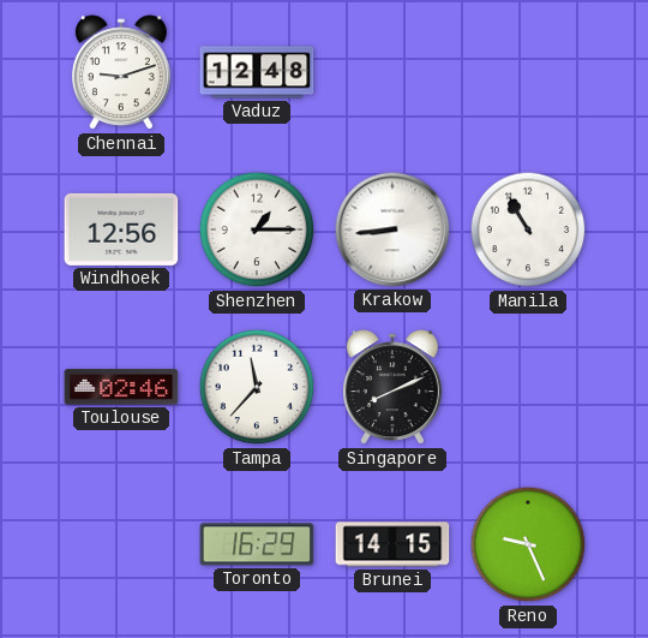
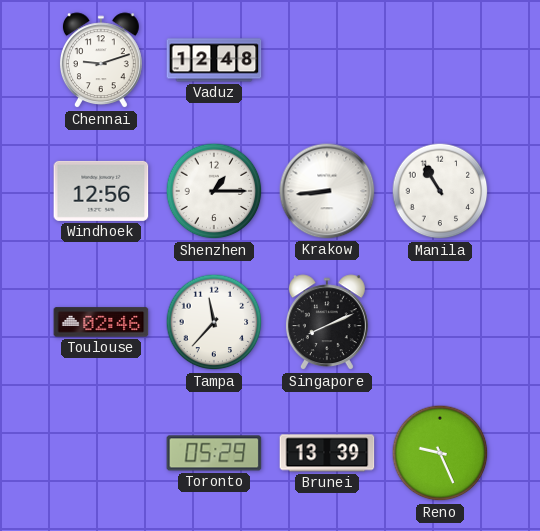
Toronto: 16:29 -> 05:29 (214, 453)
Brunei: 14:15 -> 13:39 (327, 453)
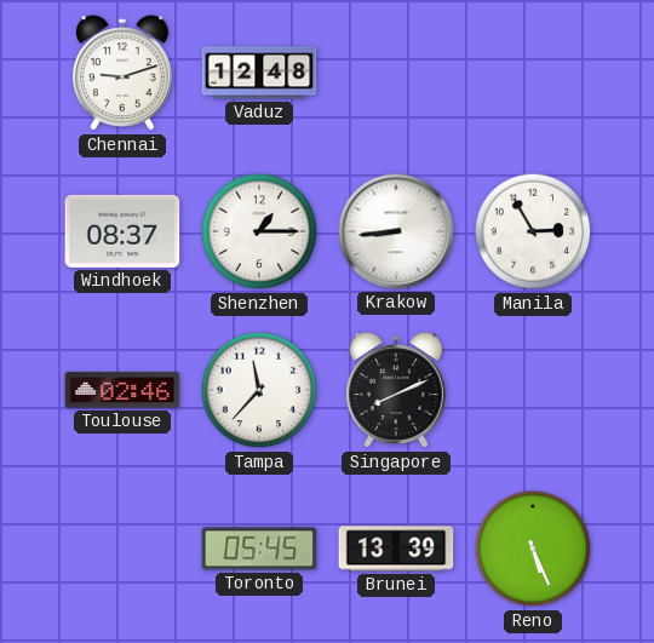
Windhoek: 12:56 -> 08:37 (122, 231)
Manila: 10:55 -> 2:55 (533, 231)
Toronto: 05:29 -> 05:45 (259, 549)
Reno: 9:26 -> 5:26 (533, 549)
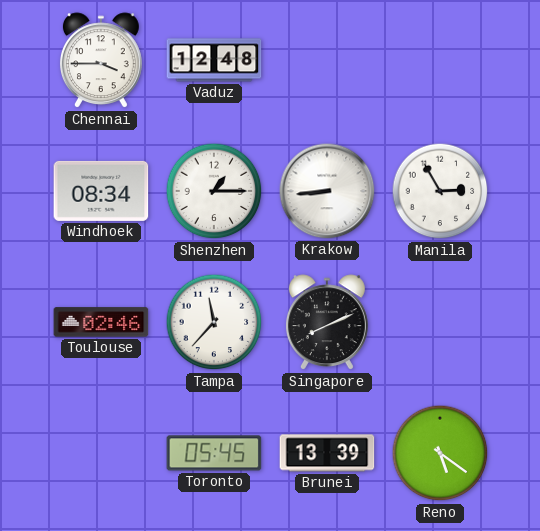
Chennai: 9:12 -> 3:45 (101, 61)
Windhoek: 08:37 -> 08:34 (101, 191)
Reno: 5:26 -> 5:21 (440, 453)
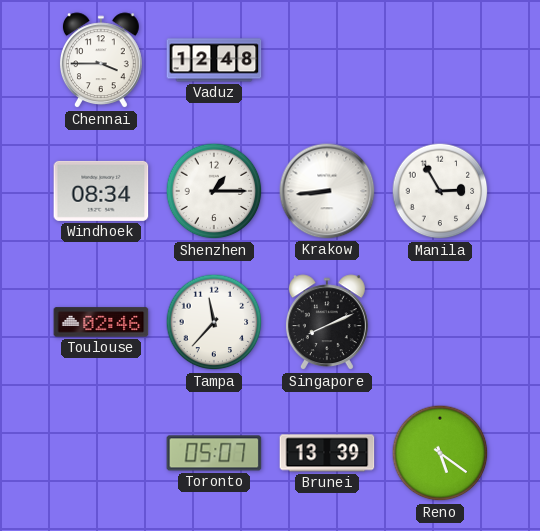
Toronto: 05:45 -> 05:07 (214, 453)
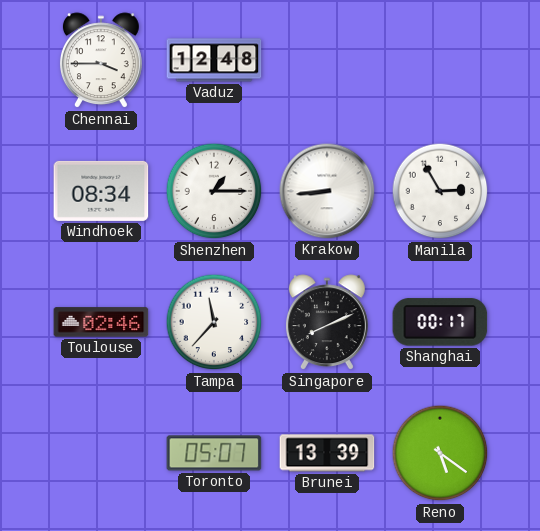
Shanghai: none -> 00:17 (440, 322)
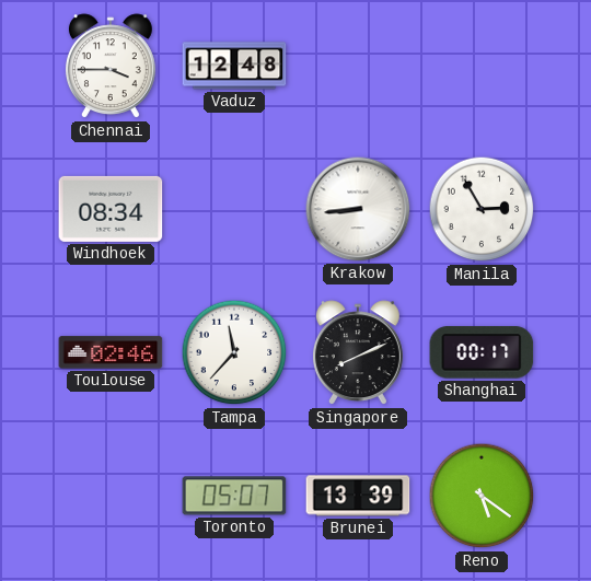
Shenzhen: 1:15 -> none (214, 191)
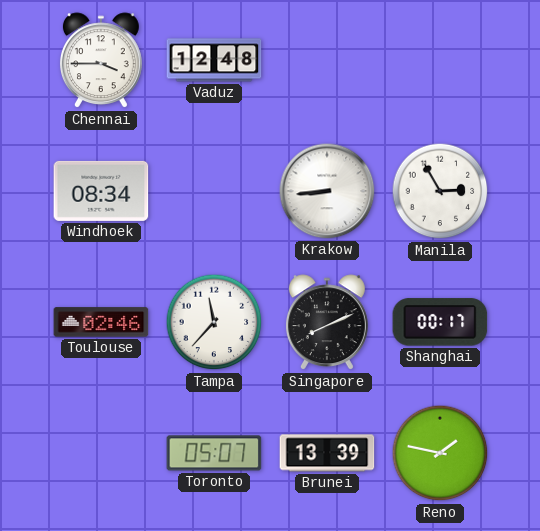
Reno: 5:21 -> 1:47 (440, 453)
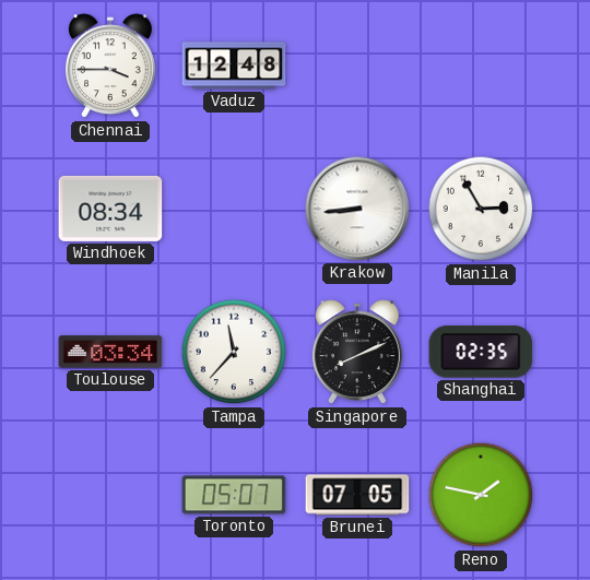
Toulouse: 02:46 -> 03:34 (110, 352)
Shanghai: 00:17 -> 02:35 (481, 352)
Brunei: 13:39 -> 07:05 (357, 495)
